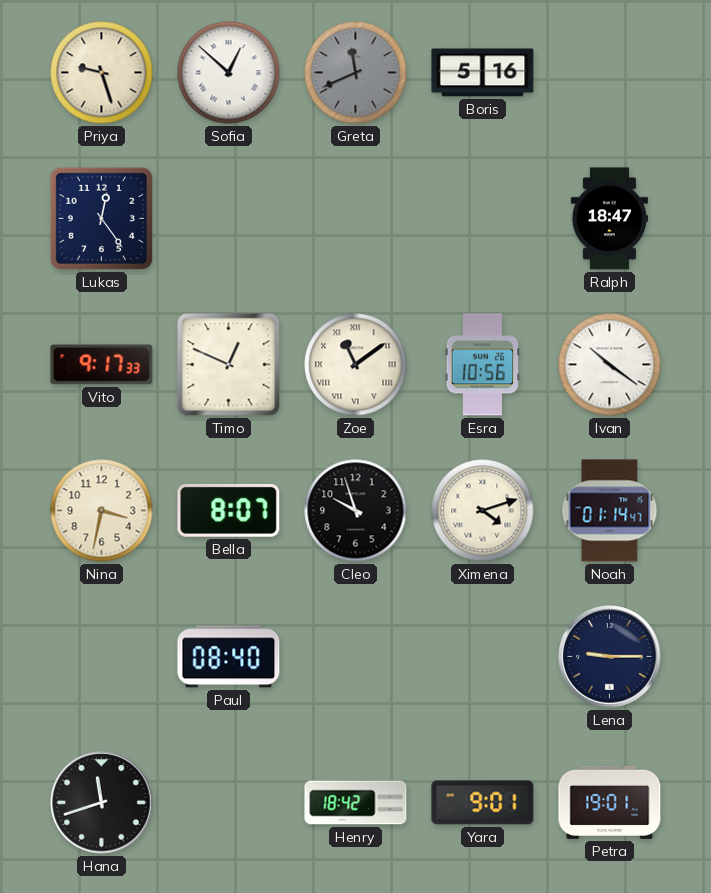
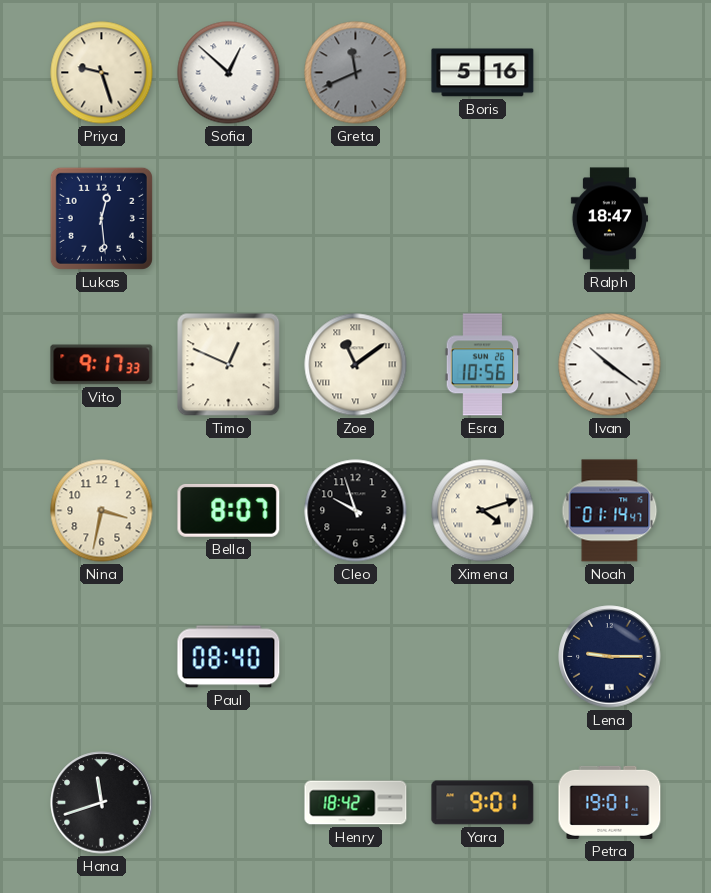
Lukas: 12:24 -> 12:29 (101, 218)
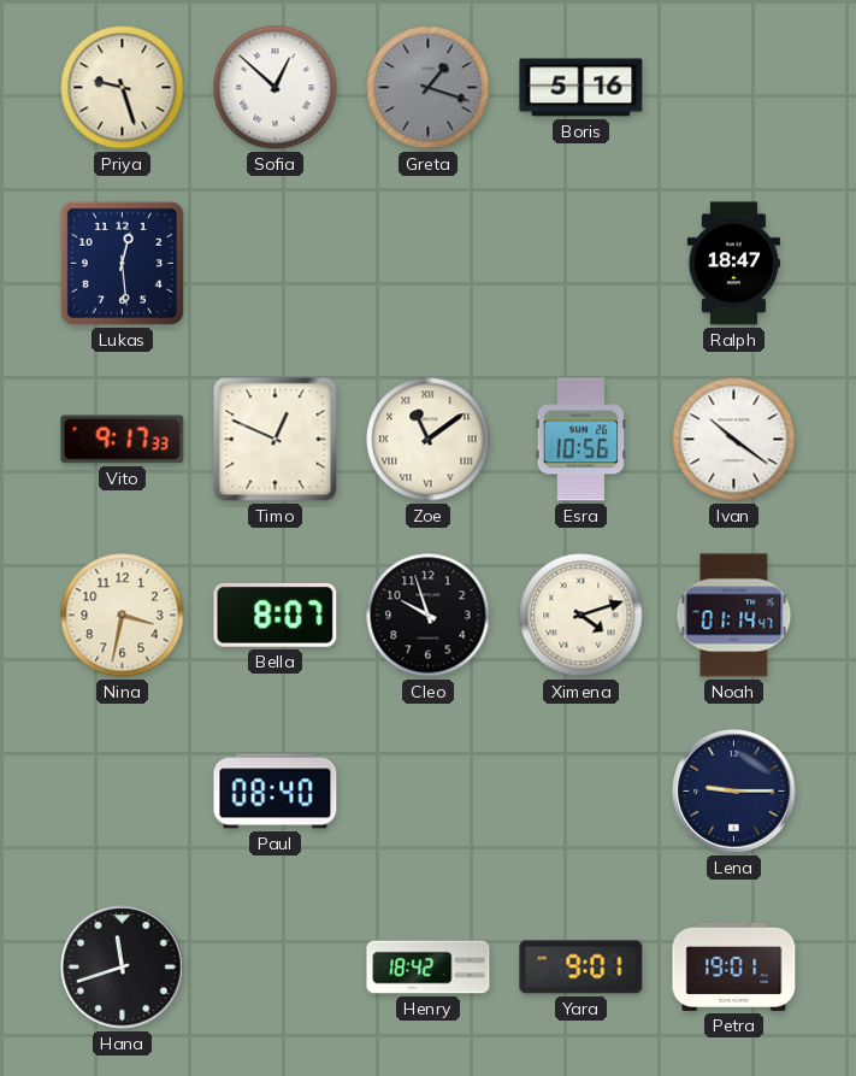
Greta: 11:41 -> 1:18 (429, 88)
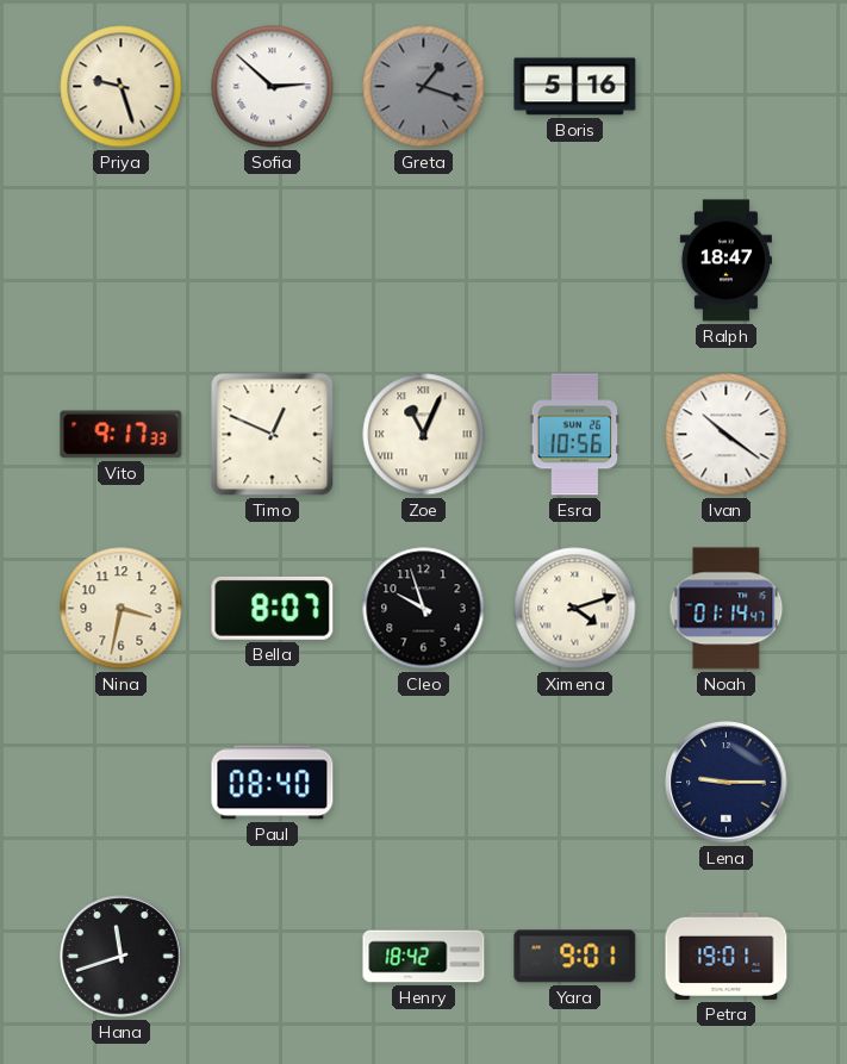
Sofia: 12:52 -> 2:52 (273, 87)
Lukas: 12:29 -> none (122, 263)
Zoe: 11:09 -> 11:04 (424, 435)
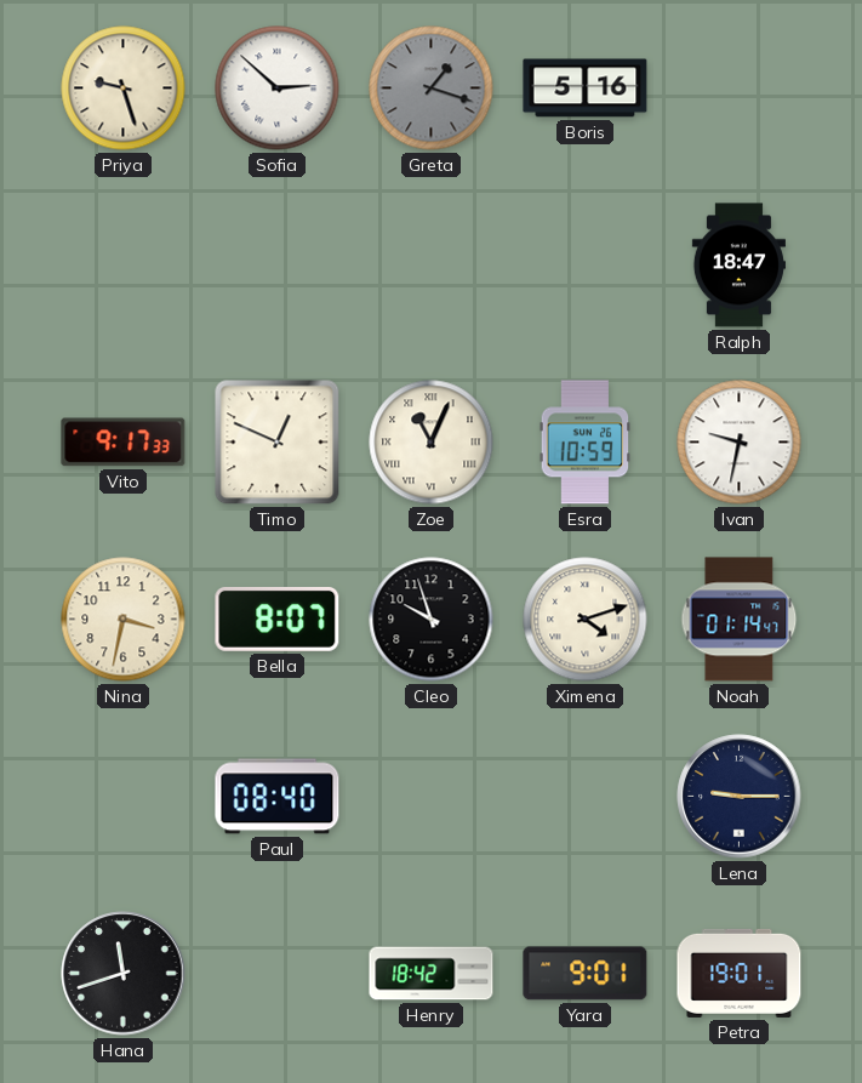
Esra: 10:56 -> 10:59 (586, 443)
Ivan: 10:21 -> 9:32 (740, 443)
